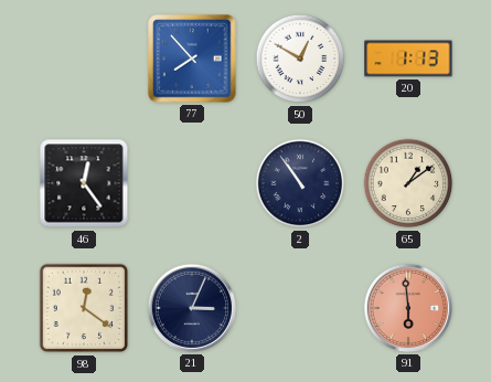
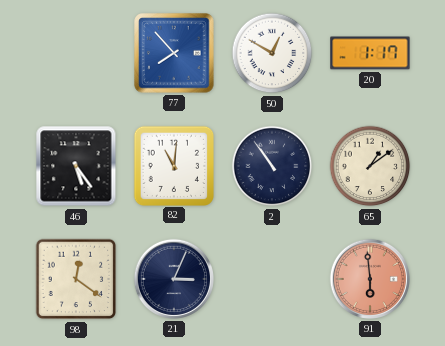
20: 1:13 -> 1:17 (370, 53)
46: 12:24 -> 5:24 (76, 166)
82: none -> 11:01 (173, 165)
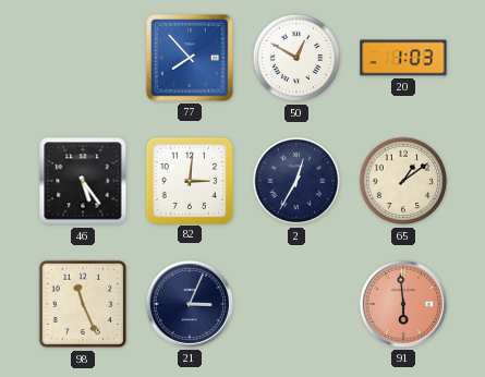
20: 1:17 -> 1:03 (403, 58)
82: 11:01 -> 3:01 (189, 180)
2: 10:54 -> 12:35 (296, 181)
98: 12:21 -> 11:26 (83, 304)
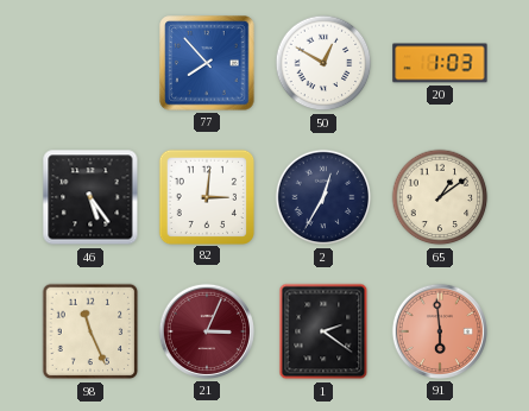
21 dial: navy -> burgundy (207, 331)
1: none -> 2:21 (323, 331)
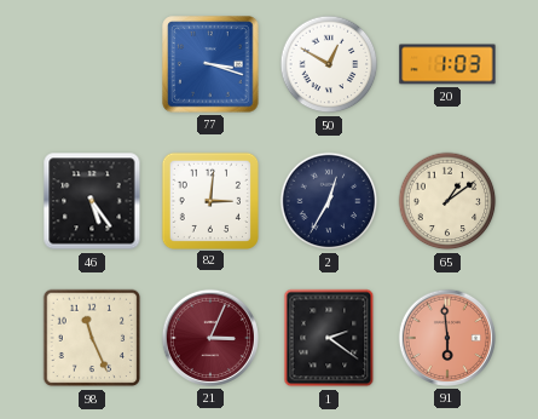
77: 7:53 -> 3:18 (210, 64)
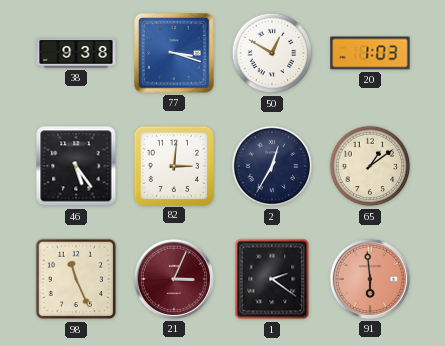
38: none -> 9:38 (76, 53)
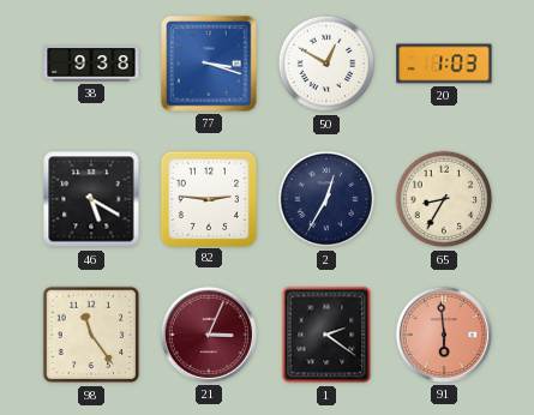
46: 5:24 -> 5:20 (91, 199)
82: 3:01 -> 2:46 (208, 198)
65: 1:09 -> 8:35 (444, 199)
98: 11:26 -> 11:24 (91, 335)
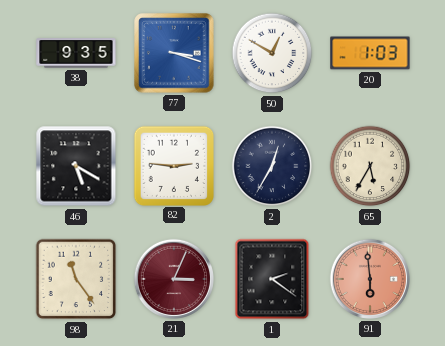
38: 9:38 -> 9:35 (76, 53)
65: 8:35 -> 5:35 (370, 166)
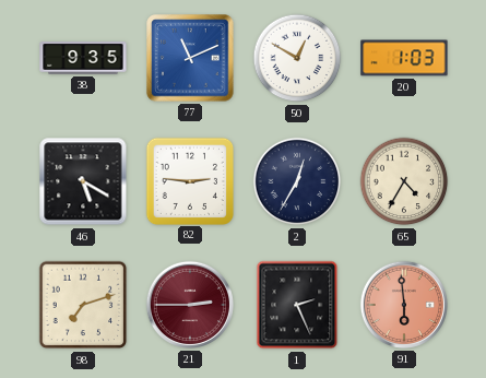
77: 3:18 -> 11:11 (190, 58)
65: 5:35 -> 4:35 (404, 181)
98: 11:24 -> 7:12 (83, 305)
21: 3:04 -> 2:45 (190, 305)
1: 2:21 -> 2:26 (297, 305)
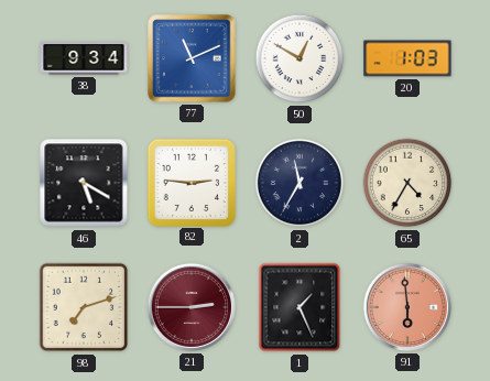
38: 9:35 -> 9:34 (84, 58)
2: 12:35 -> 11:35 (300, 183)
1: 2:26 -> 1:26 (300, 307)
